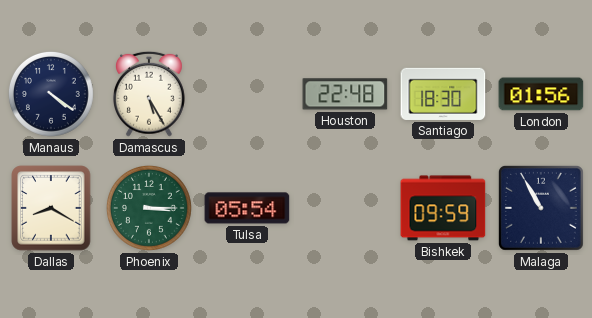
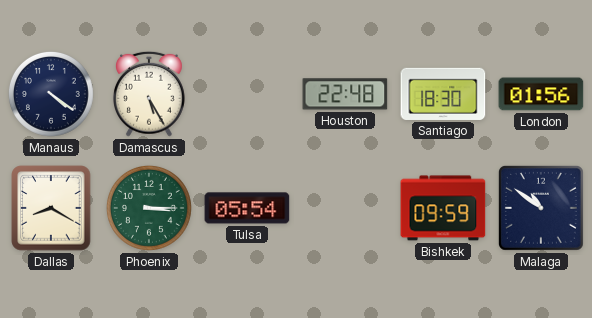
Malaga: 10:55 -> 10:51 (541, 208)
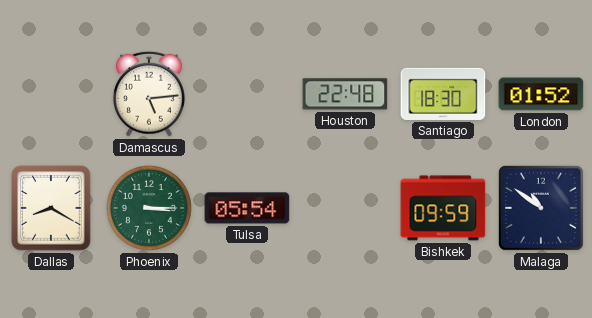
Manaus: 4:21 -> none (51, 94)
Damascus: 5:25 -> 5:14 (149, 94)
London: 01:56 -> 01:52 (541, 94)
